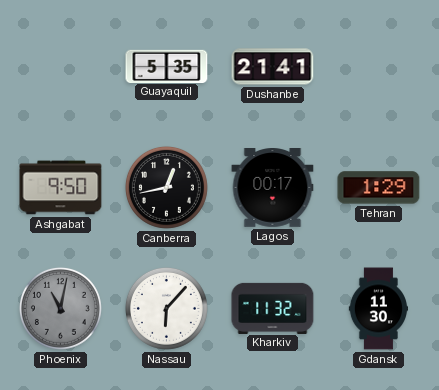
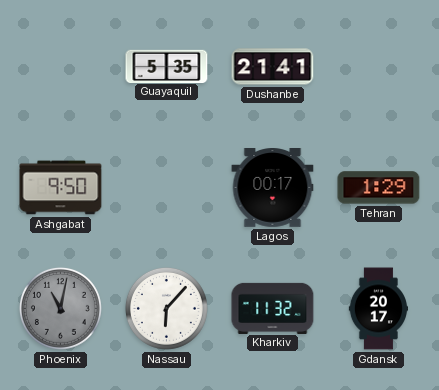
Canberra: 12:43 -> none (166, 187)
Gdansk: 11:30 -> 20:17 (378, 309)
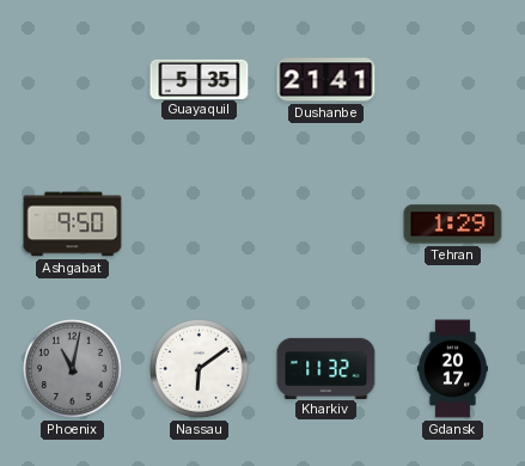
Lagos: 00:17 -> none (273, 188)
Nassau: 6:07 -> 6:09 (199, 368)
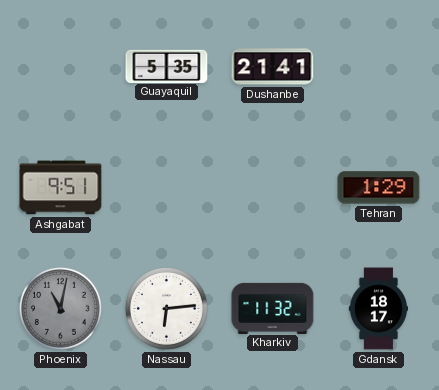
Ashgabat: 9:50 -> 9:51 (61, 188)
Nassau: 6:09 -> 6:14 (166, 308)
Gdansk: 20:17 -> 18:17 (378, 309)
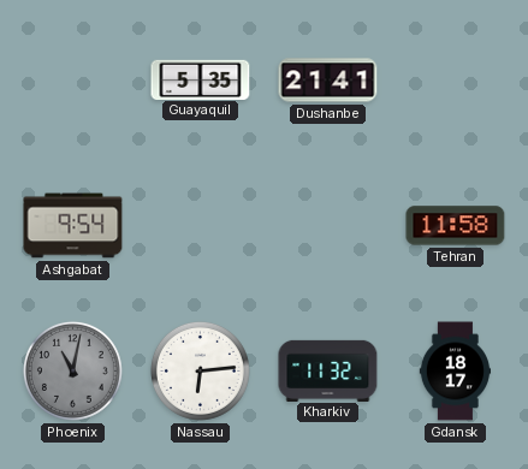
Ashgabat: 9:51 -> 9:54 (73, 226)
Tehran: 1:29 -> 11:58 (456, 226)
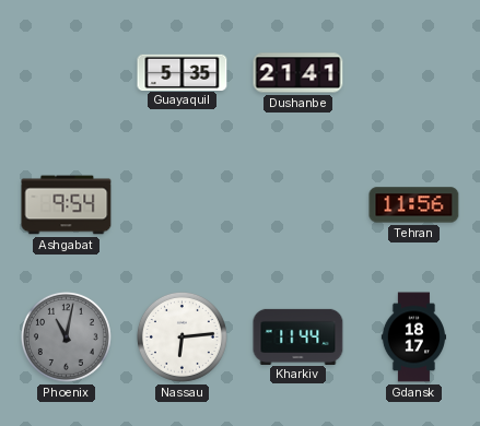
Tehran: 11:58 -> 11:56 (414, 205)
Kharkiv: 11:32 -> 11:44 (298, 336)
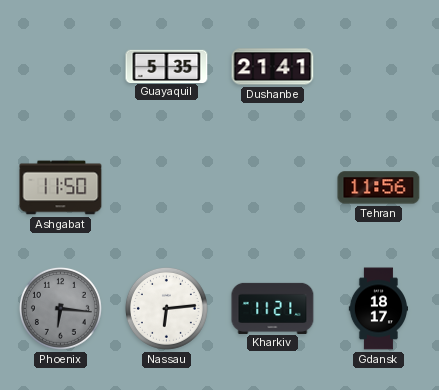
Ashgabat: 9:54 -> 11:50 (61, 188)
Phoenix: 11:02 -> 6:16 (60, 308)
Kharkiv: 11:44 -> 11:21 (273, 308)
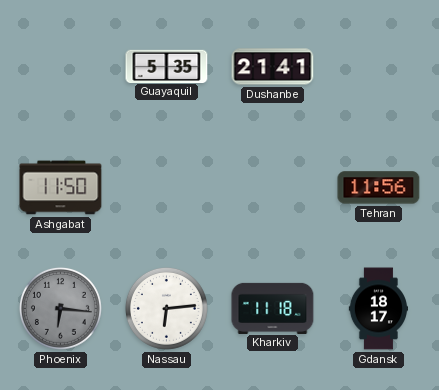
Kharkiv: 11:21 -> 11:18 (273, 308)
